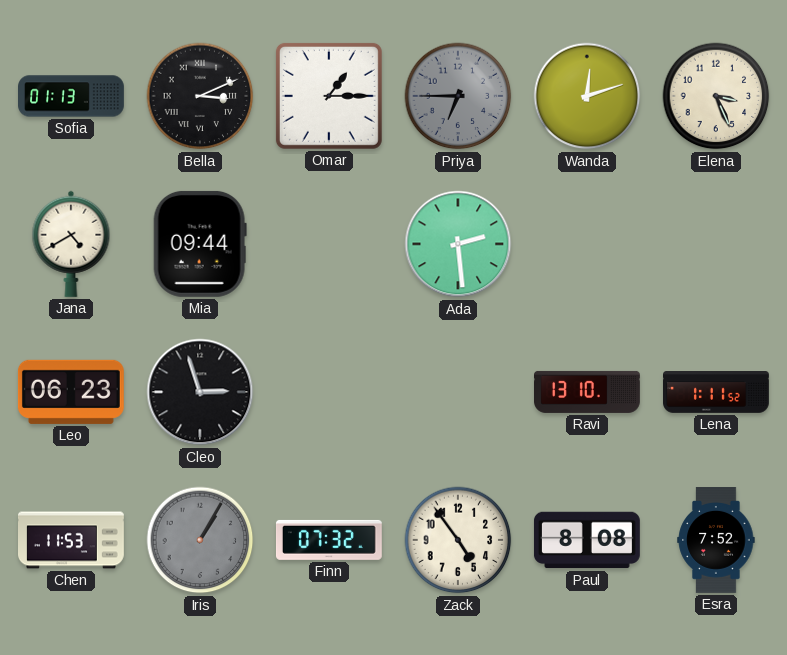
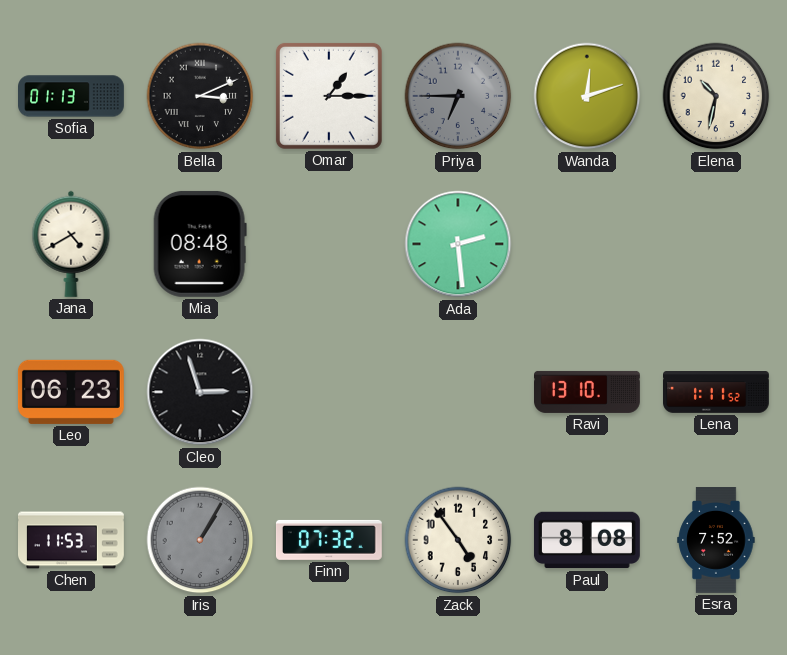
Elena: 3:26 -> 10:32 (716, 96)
Mia: 09:44 -> 08:48 (200, 244)
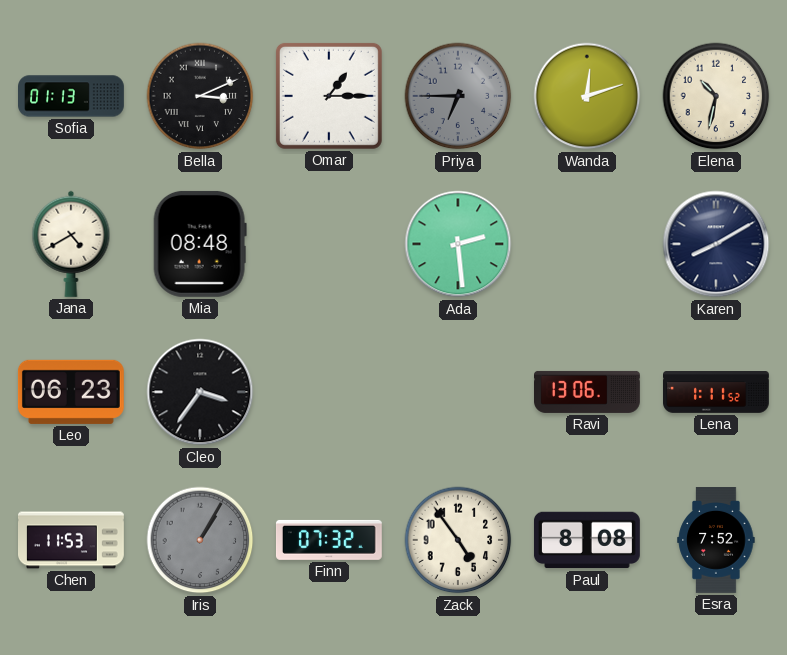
Karen: none -> 8:10 (716, 244)
Cleo: 2:57 -> 3:36 (200, 392)
Ravi: 13:10 -> 13:06 (588, 392)
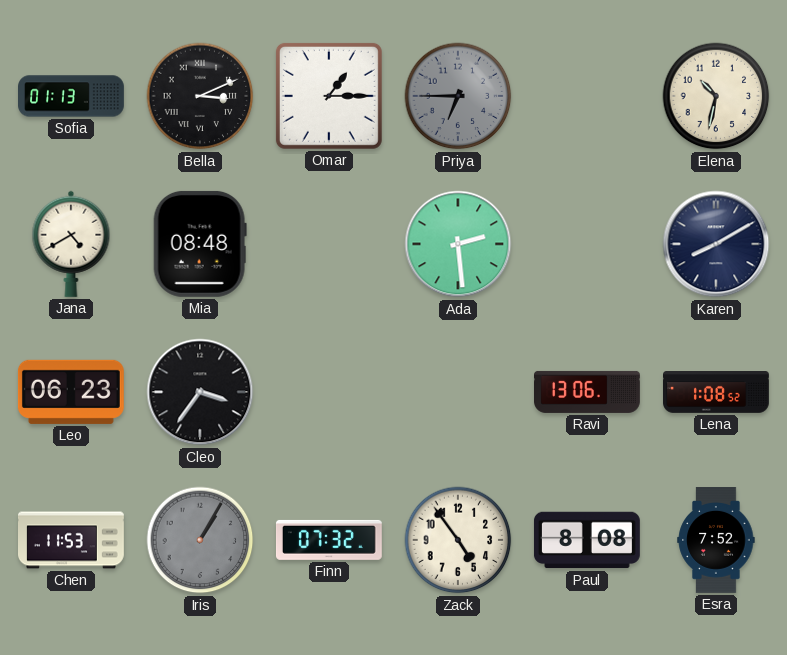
Wanda: 12:12 -> none (587, 96)
Lena: 1:11 -> 1:08 (717, 393)
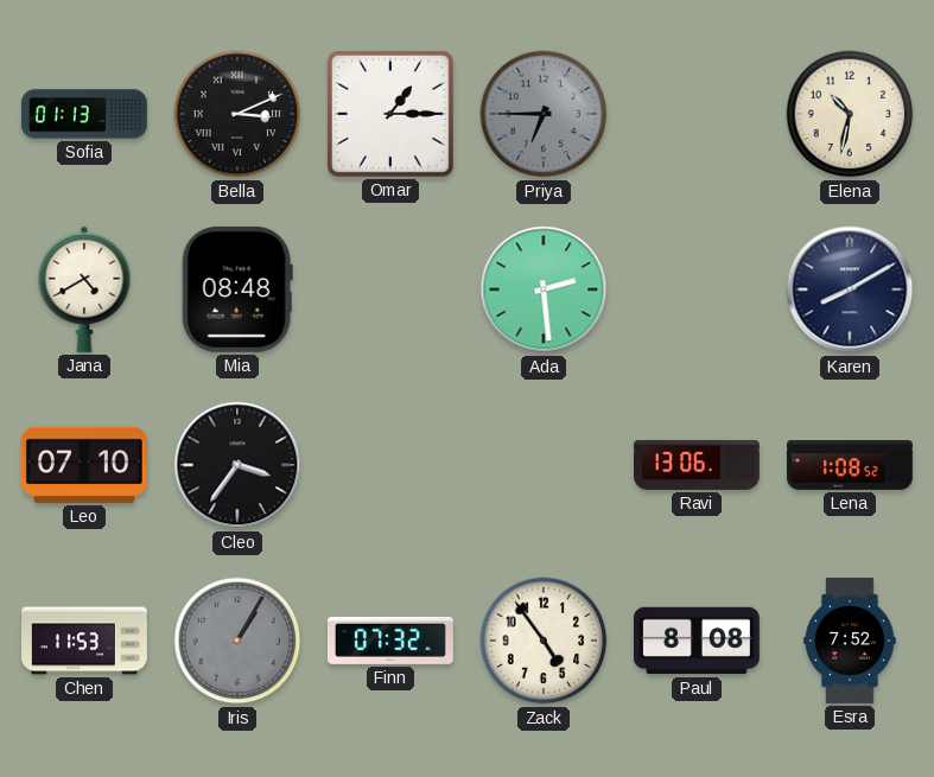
Leo: 06:23 -> 07:10 (84, 465)
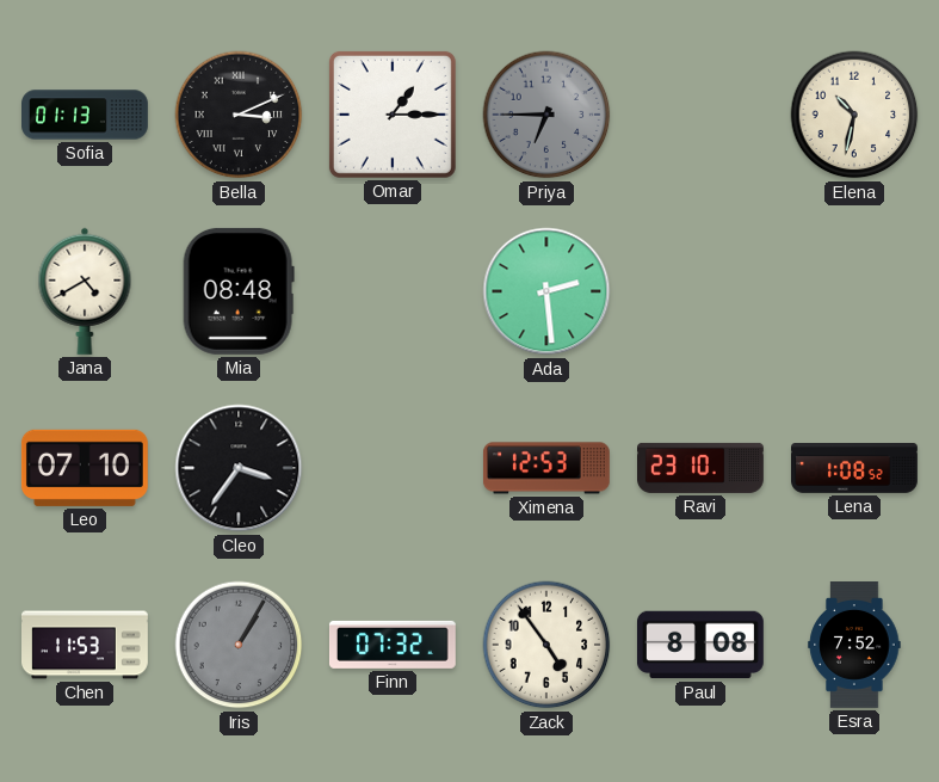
Karen: 8:10 -> none (850, 289)
Ximena: none -> 12:53 (546, 468)
Ravi: 13:06 -> 23:10 (702, 468)
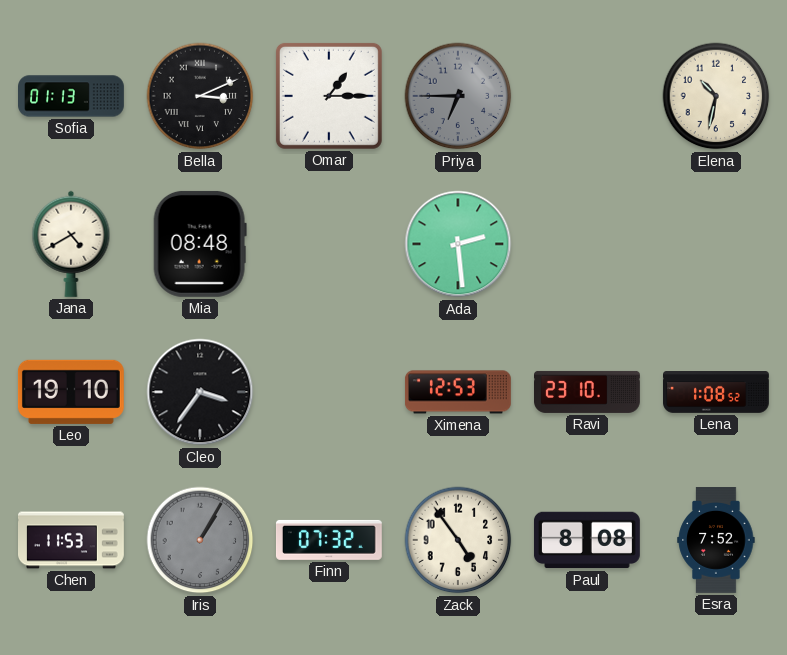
Leo: 07:10 -> 19:10 (71, 392)
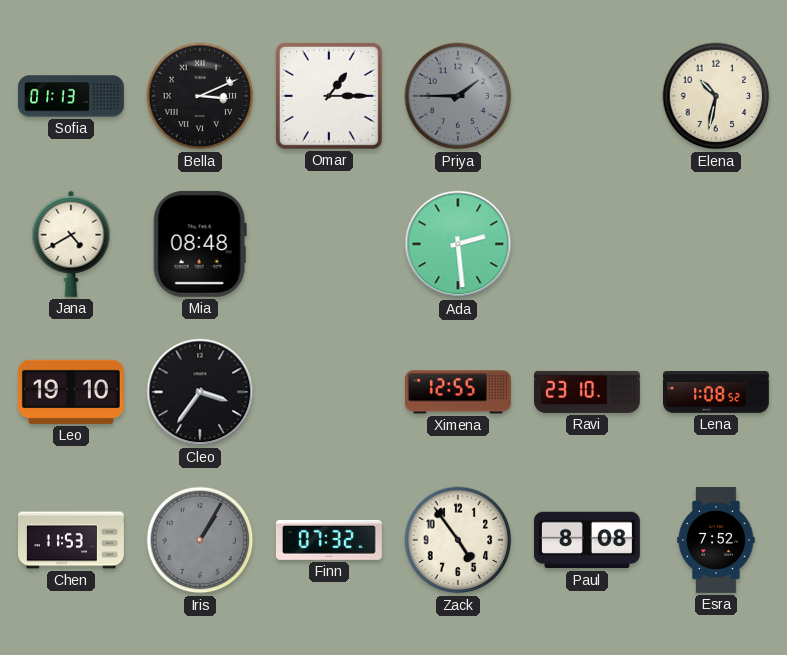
Priya: 6:45 -> 1:45 (458, 96)
Ximena: 12:53 -> 12:55 (458, 392)
